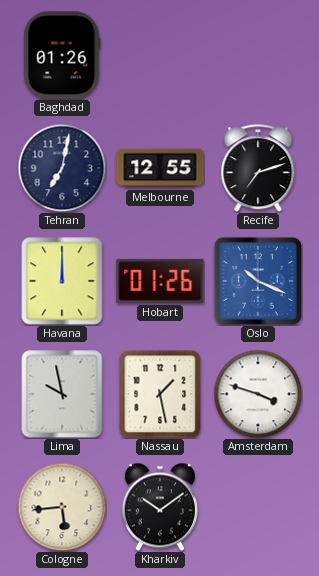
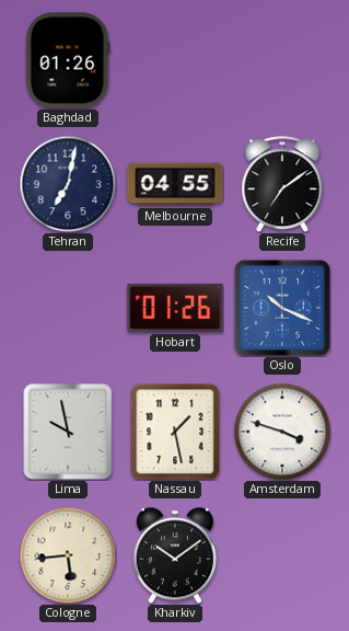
Melbourne: 12:55 -> 04:55 (175, 184)
Recife: 7:12 -> 7:09 (282, 184)
Havana: 12:00 -> none (62, 281)
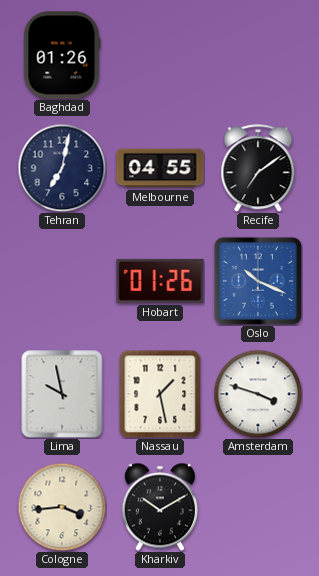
Cologne: 5:44 -> 3:44 (62, 507)
Kharkiv: 10:09 -> 10:10 (160, 507)
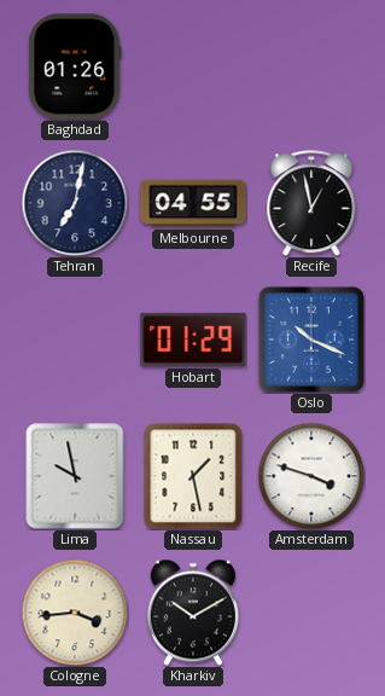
Recife: 7:09 -> 12:58 (311, 203)
Hobart: 01:26 -> 01:29 (193, 340)
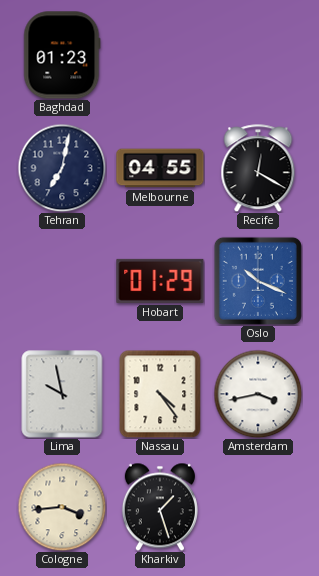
Baghdad: 01:26 -> 01:23 (62, 55)
Recife: 12:58 -> 12:20 (258, 168)
Nassau: 1:28 -> 4:24 (160, 394)
Amsterdam: 3:48 -> 3:43 (258, 394)
Kharkiv: 10:10 -> 1:27 (160, 507)
